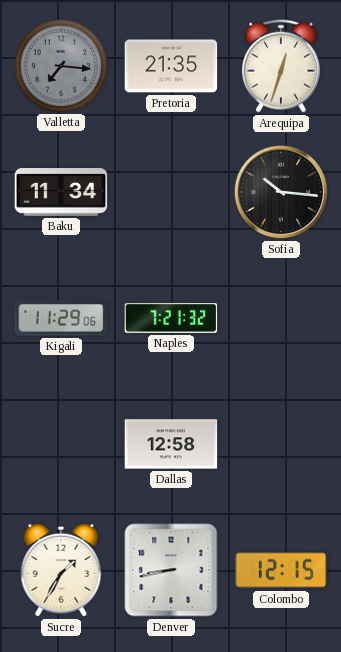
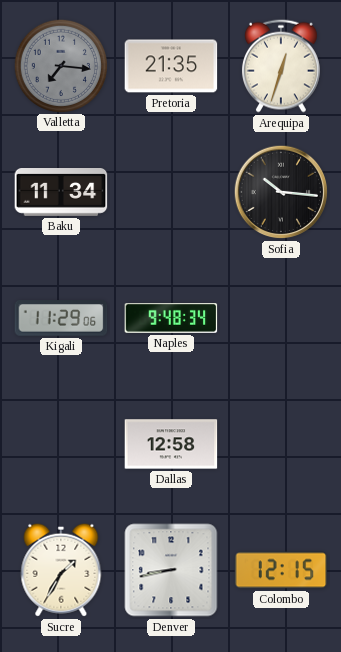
Naples: 7:21 -> 9:48 (171, 318)
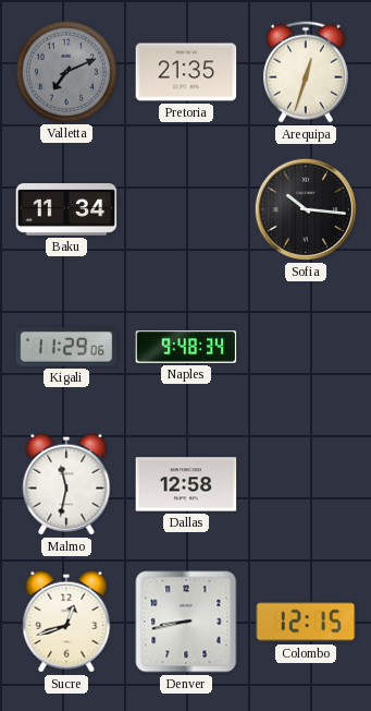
Valletta: 7:16 -> 7:11 (65, 71)
Malmo: none -> 11:32 (66, 484)
Sucre: 1:35 -> 12:42 (66, 622)
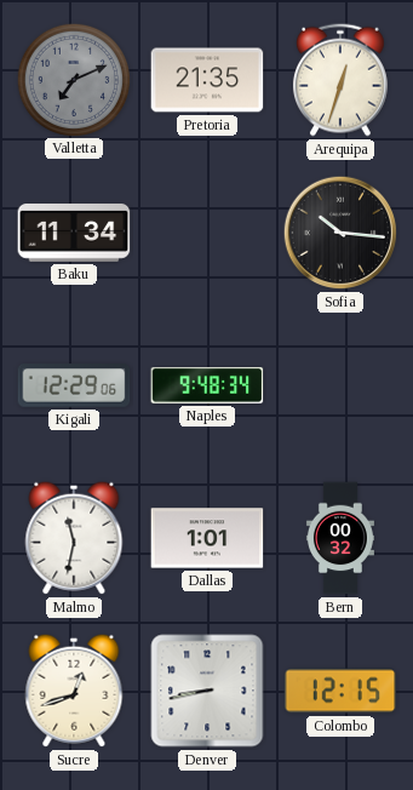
Kigali: 11:29 -> 12:29 (74, 385)
Dallas: 12:58 -> 1:01 (207, 538)
Bern: none -> 00:32 (340, 538)
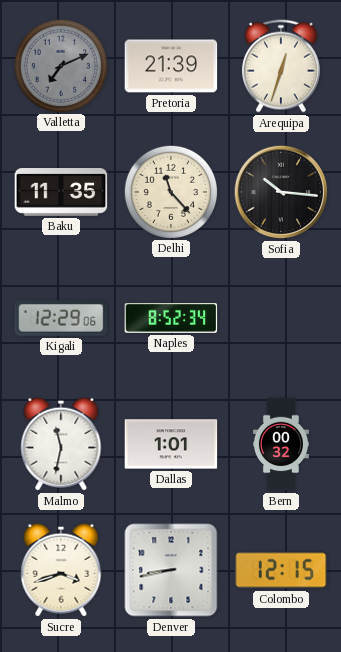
Pretoria: 21:35 -> 21:39 (171, 66)
Baku: 11:34 -> 11:35 (61, 193)
Delhi: none -> 11:23 (170, 191)
Naples: 9:48 -> 8:52 (171, 318)
Sucre: 12:42 -> 3:42 (61, 570)
